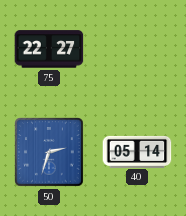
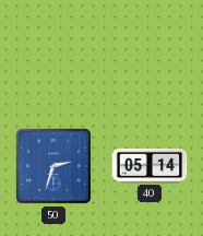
75: 22:27 -> none (49, 49)
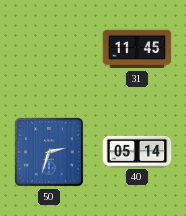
31: none -> 11:45 (137, 49)
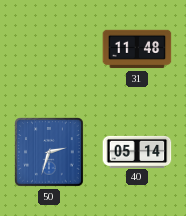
31: 11:45 -> 11:48 (137, 49)
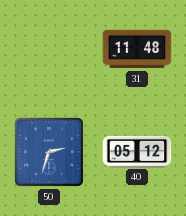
40: 05:14 -> 05:12 (137, 151)
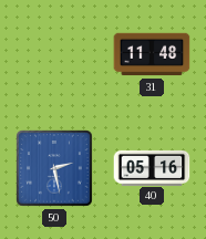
50: 2:33 -> 2:28 (54, 168)
40: 05:12 -> 05:16 (152, 167)
